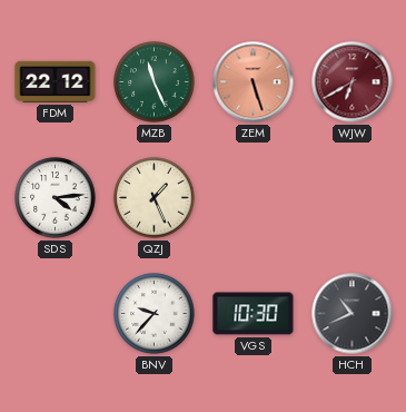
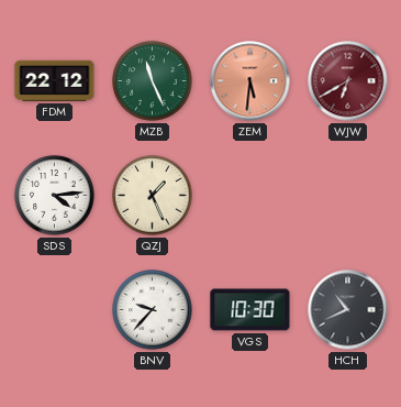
ZEM: 5:27 -> 5:31 (250, 81)
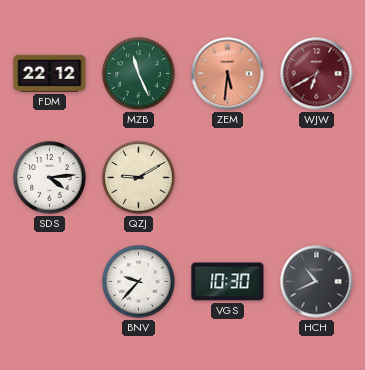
QZJ: 1:26 -> 9:10 (139, 178)
